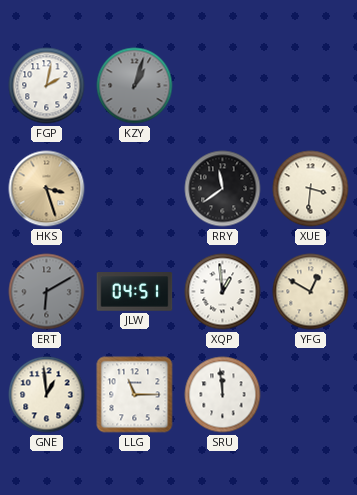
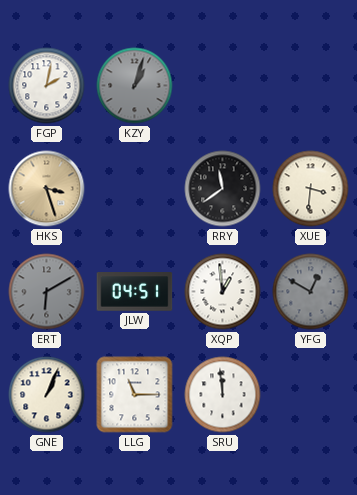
YFG dial: cream -> grey (311, 292)
GNE: 12:59 -> 1:04 (47, 395)
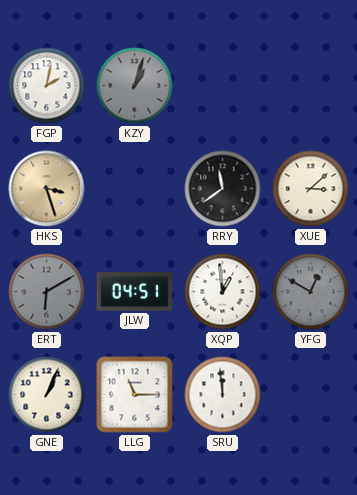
XUE: 3:31 -> 3:08 (311, 189)
